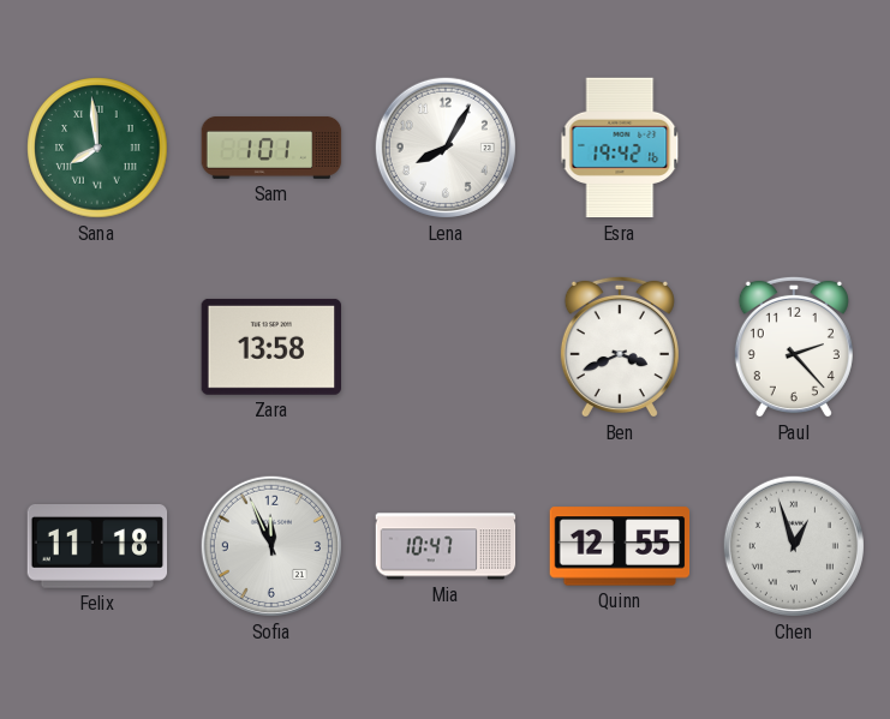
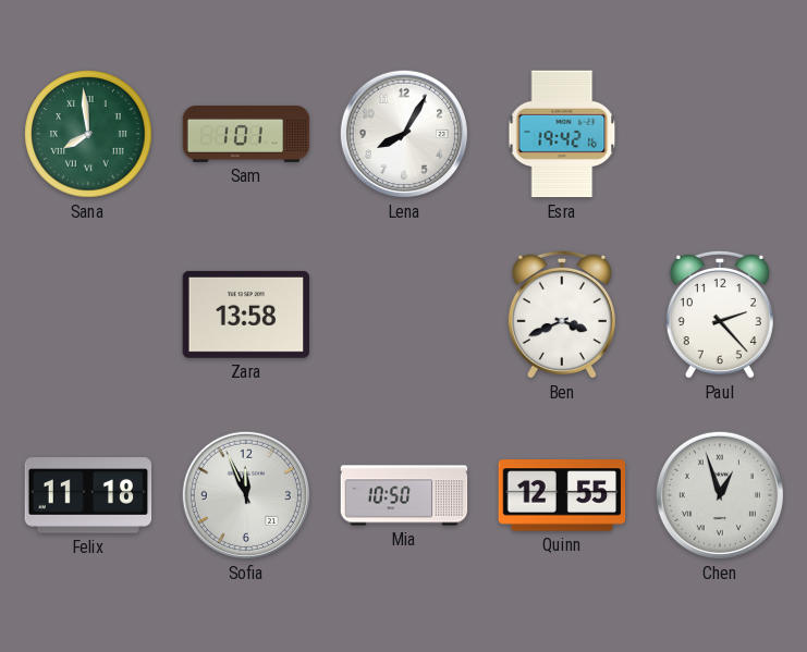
Mia: 10:47 -> 10:50 (404, 495)
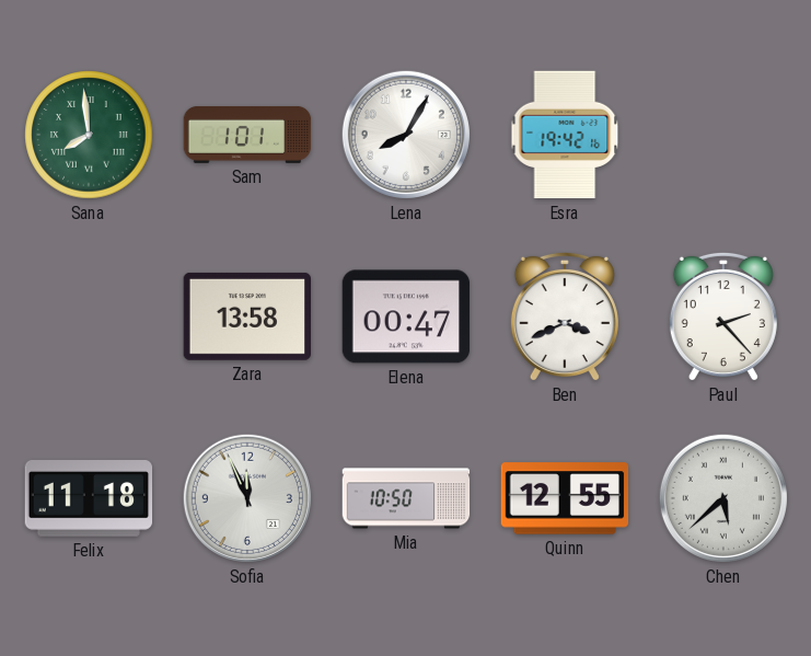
Elena: none -> 00:47 (406, 317)
Chen: 12:57 -> 5:38 (723, 498)
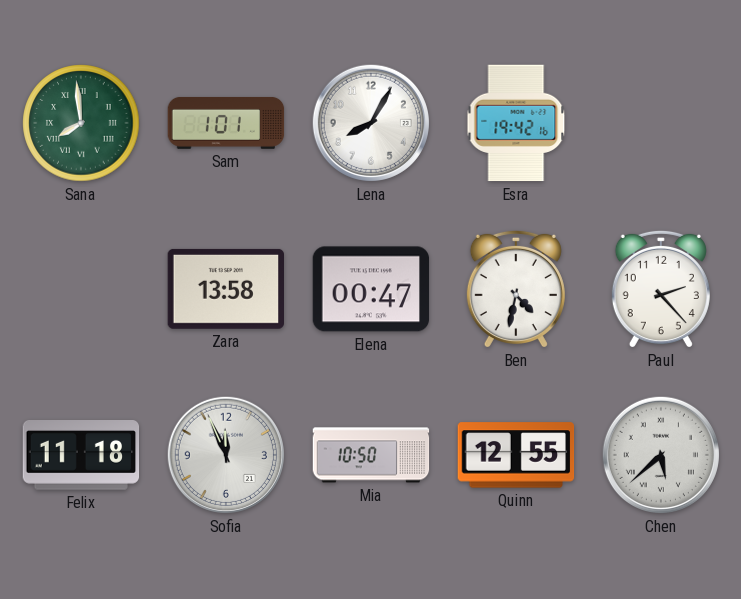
Ben: 3:41 -> 4:32 (516, 289)
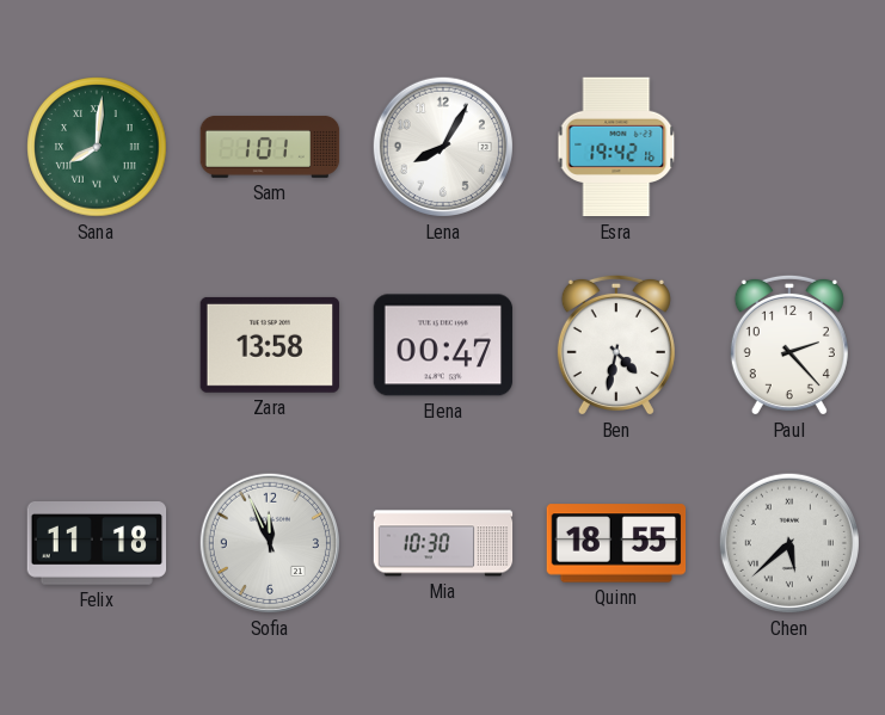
Sana: 7:59 -> 8:01 (97, 147)
Mia: 10:50 -> 10:30 (443, 543)
Quinn: 12:55 -> 18:55 (616, 543)
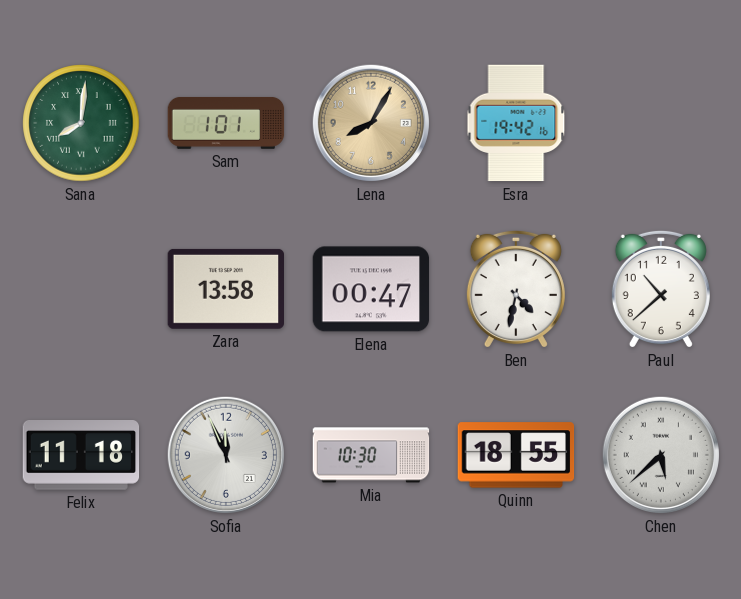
Lena dial: white -> champagne (371, 123)
Paul: 2:23 -> 10:38 (661, 289)
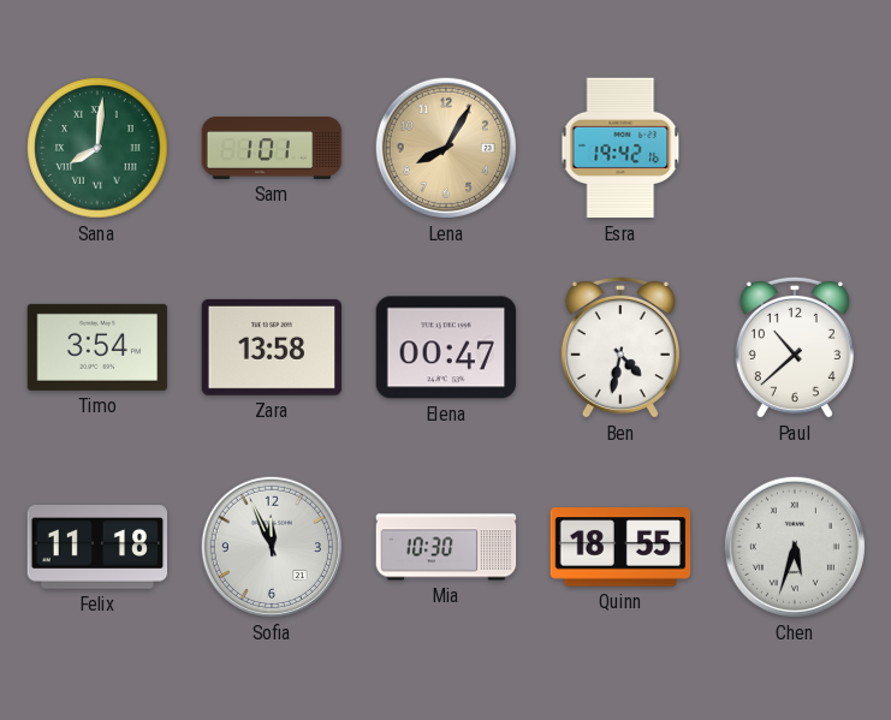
Timo: none -> 3:54 (97, 347)
Chen: 5:38 -> 5:33 (795, 547)
